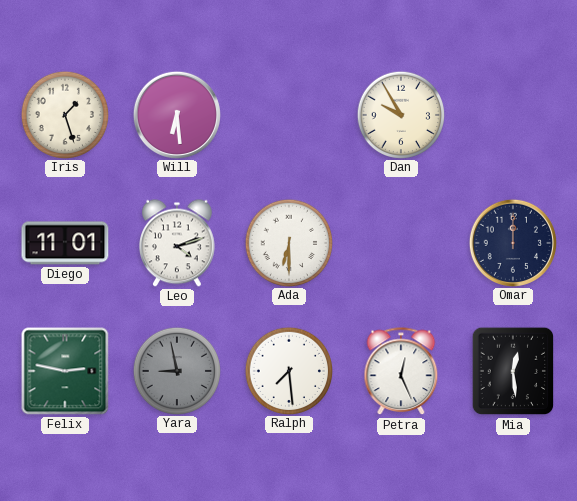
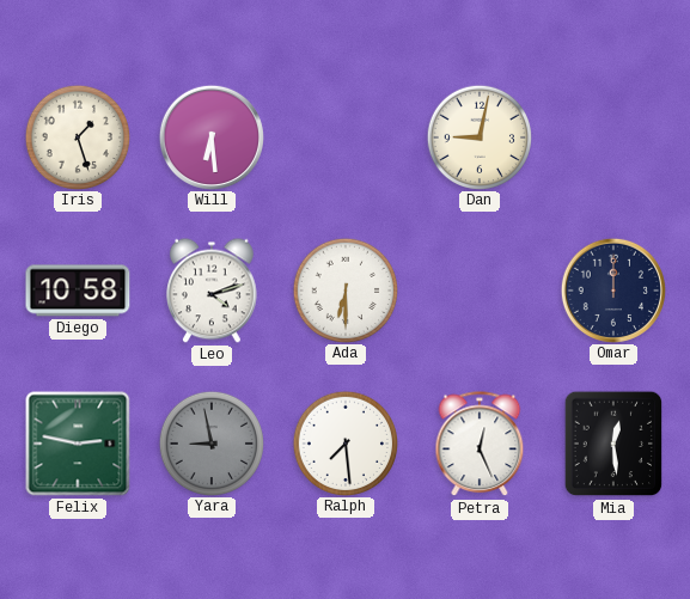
Dan: 9:55 -> 9:02 (478, 136)
Diego: 11:01 -> 10:58 (78, 291)
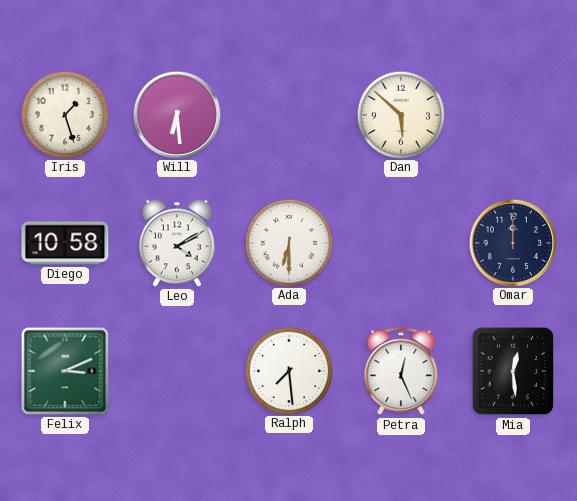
Dan: 9:02 -> 5:52 (400, 114)
Leo: 4:12 -> 4:10 (178, 243)
Felix: 2:47 -> 3:11 (65, 371)
Yara: 8:58 -> none (210, 442)
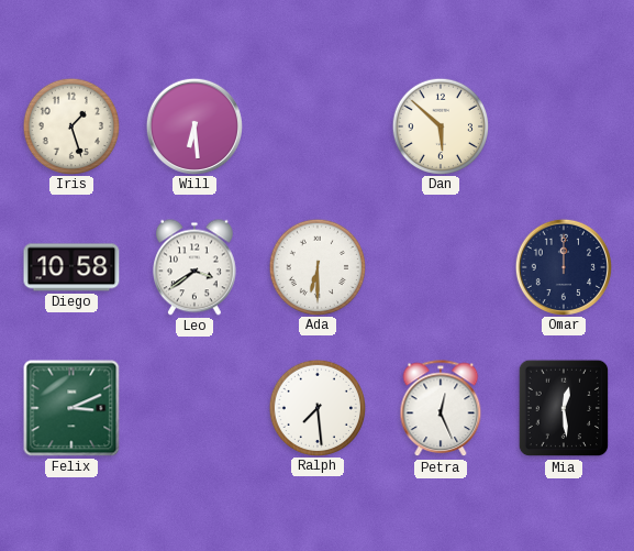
Leo: 4:10 -> 3:39 (196, 267)
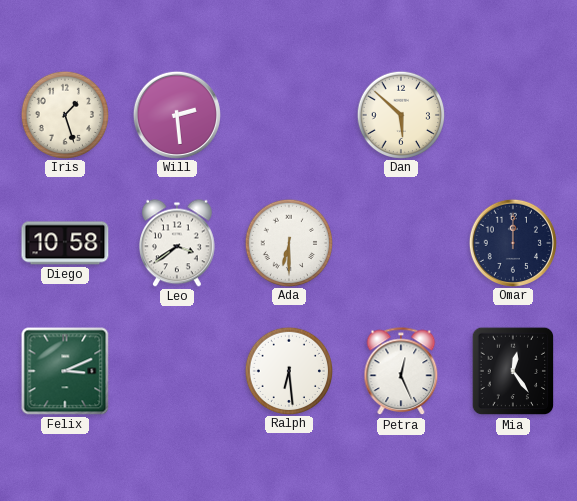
Will: 6:29 -> 2:29 (176, 114)
Ralph: 7:29 -> 6:29 (288, 370)
Mia: 12:29 -> 12:24 (513, 371)
